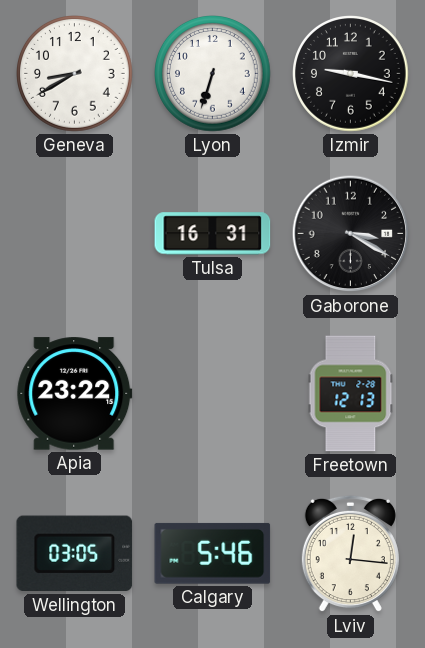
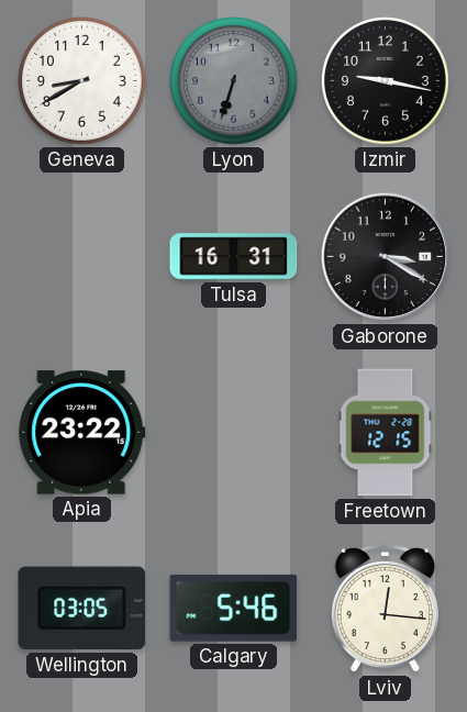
Lyon dial: white -> grey (234, 81)
Freetown: 12:13 -> 12:15 (386, 433)
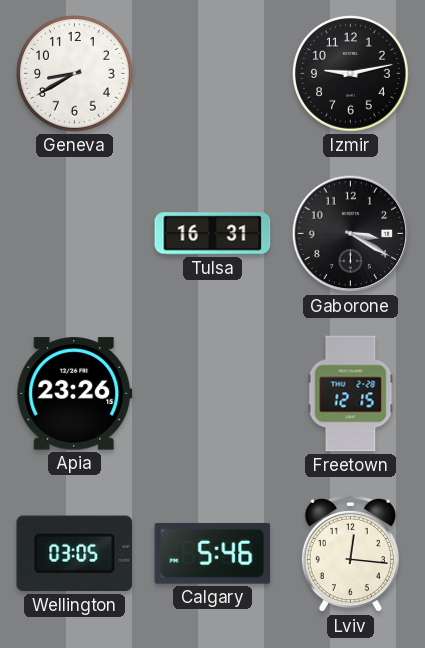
Lyon: 6:33 -> none (234, 81)
Izmir: 9:17 -> 9:13 (351, 74)
Apia: 23:22 -> 23:26 (75, 394)
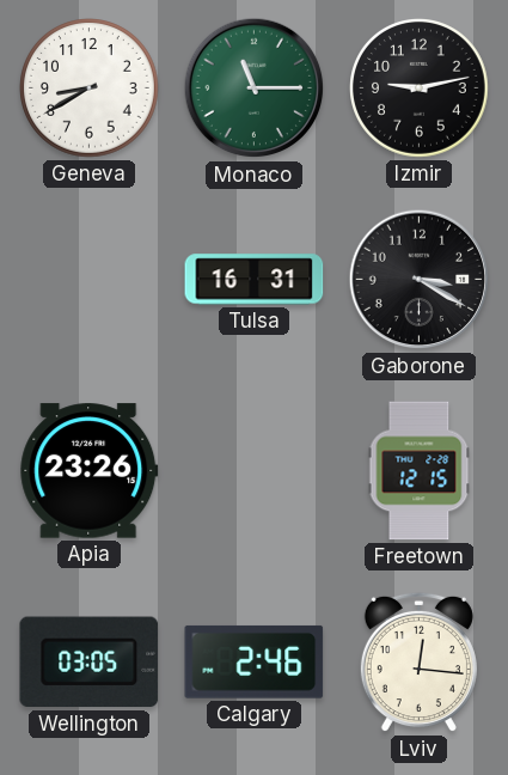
Monaco: none -> 11:15 (255, 89)
Calgary: 5:46 -> 2:46 (255, 661)
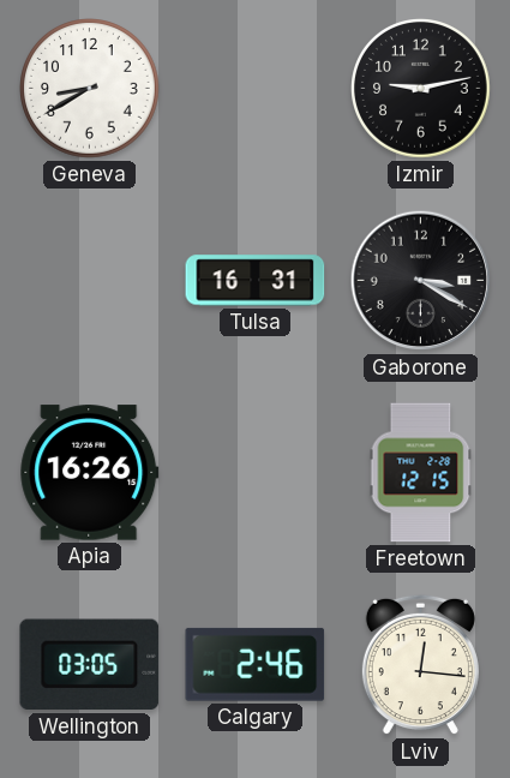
Monaco: 11:15 -> none (255, 89)
Apia: 23:26 -> 16:26 (90, 473)
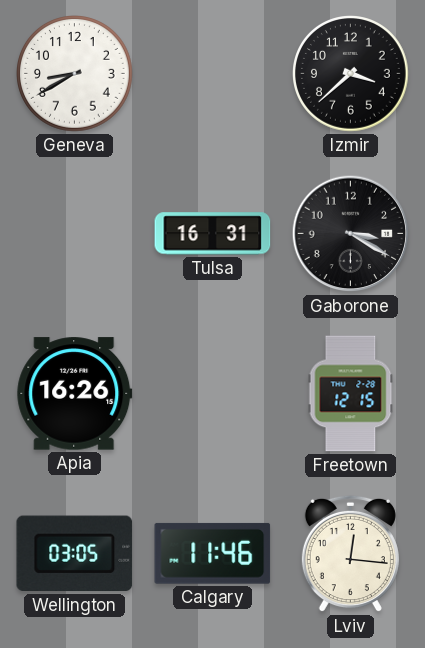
Izmir: 9:13 -> 3:38 (351, 74)
Calgary: 2:46 -> 11:46 (213, 553)
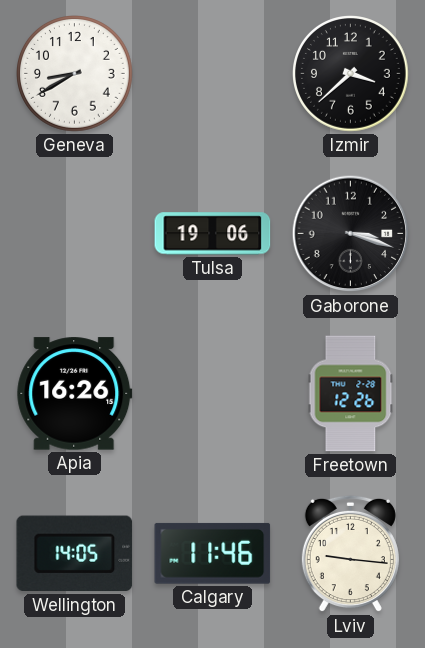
Tulsa: 16:31 -> 19:06 (213, 234)
Gaborone: 3:20 -> 3:18 (351, 234)
Freetown: 12:15 -> 12:26 (351, 394)
Wellington: 03:05 -> 14:05 (75, 554)
Lviv: 12:16 -> 9:16 (350, 554)
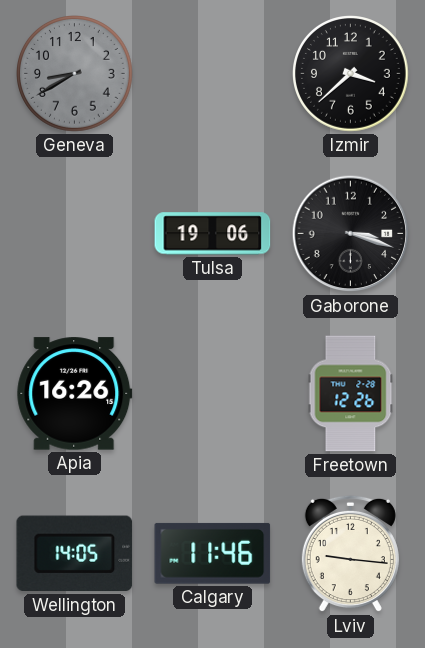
Geneva dial: white -> grey (75, 74)
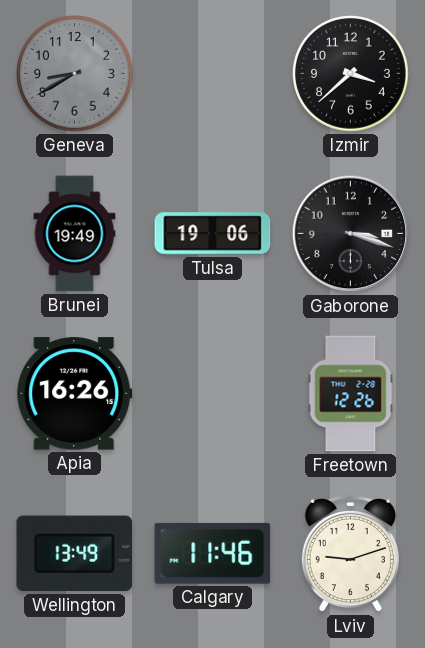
Brunei: none -> 19:49 (75, 234)
Wellington: 14:05 -> 13:49 (75, 554)
Lviv: 9:16 -> 9:12 (350, 554)
